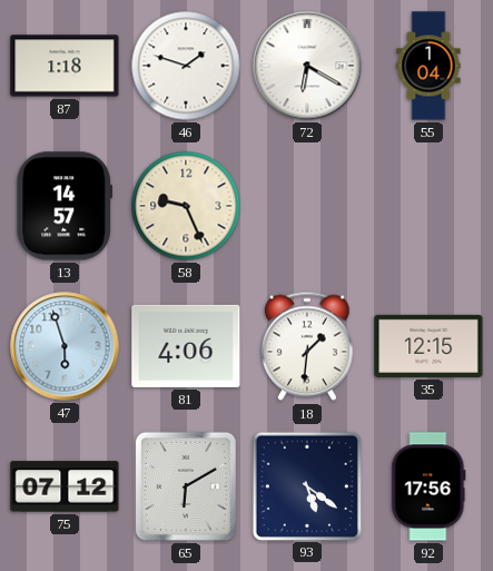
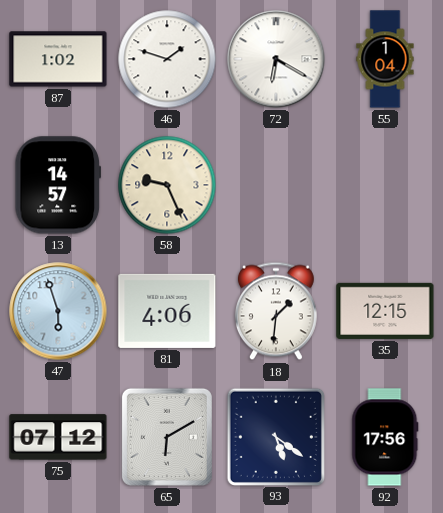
87: 1:18 -> 1:02 (58, 59)
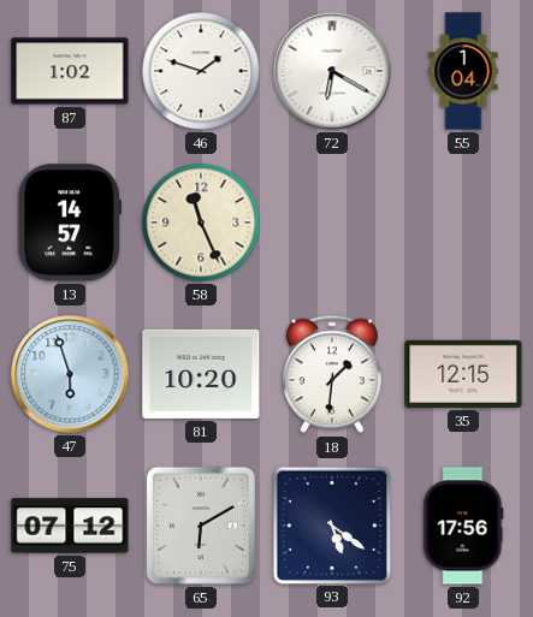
58: 9:26 -> 11:26 (201, 223)
81: 4:06 -> 10:20 (201, 374)
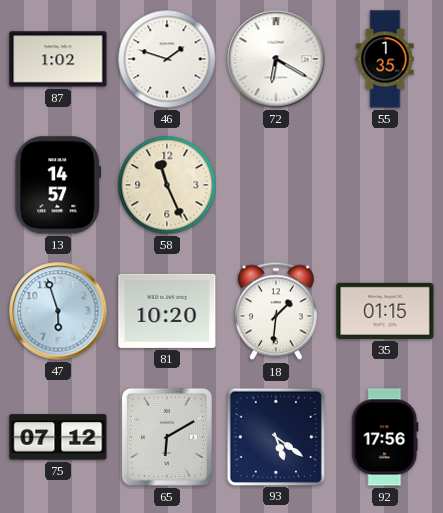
55: 1:04 -> 1:35 (385, 59)
35: 12:15 -> 01:15 (385, 311)
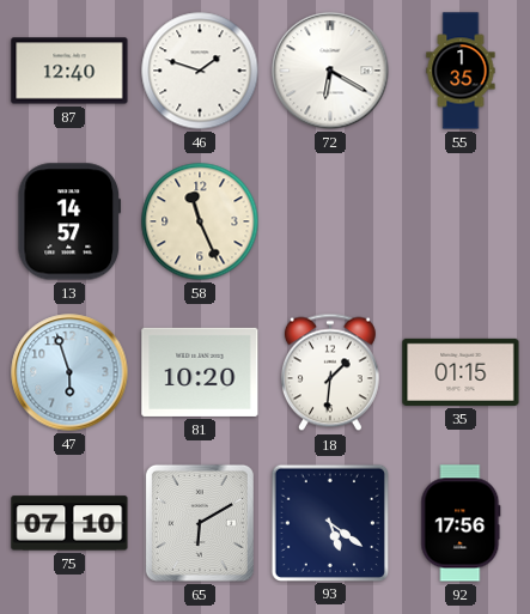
87: 1:02 -> 12:40 (69, 71)
75: 07:12 -> 07:10 (69, 523)
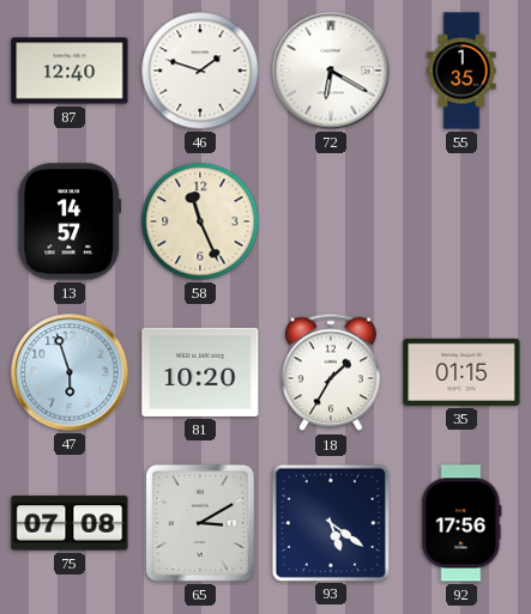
18: 1:31 -> 1:35 (331, 372)
75: 07:10 -> 07:08 (70, 523)
65: 6:10 -> 3:10 (200, 523)
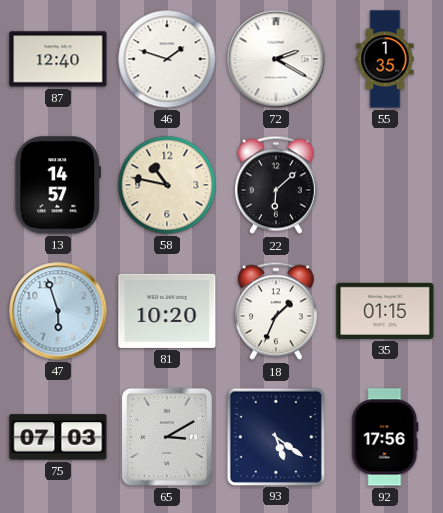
72: 6:20 -> 2:20 (276, 59)
58: 11:26 -> 10:47 (167, 185)
22: none -> 6:08 (276, 185)
18: 1:35 -> 1:34 (276, 311)
75: 07:08 -> 07:03 (58, 437)
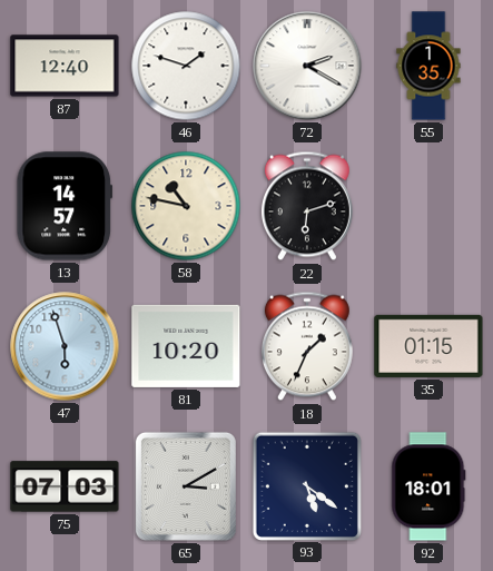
22: 6:08 -> 6:12 (307, 206)
92: 17:56 -> 18:01 (428, 486)
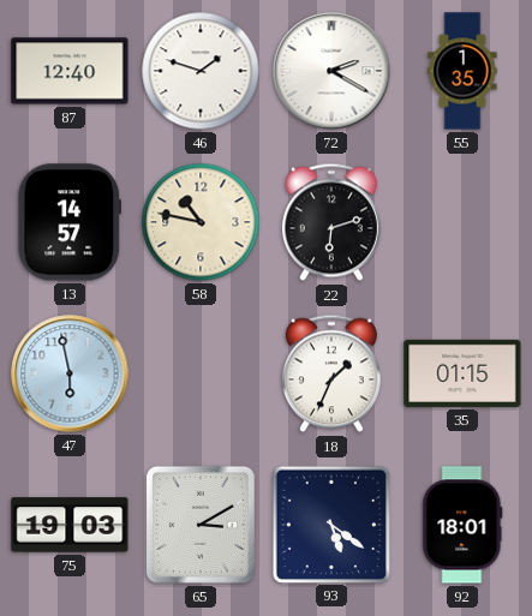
47: 5:57 -> 5:58 (70, 373)
81: 10:20 -> none (186, 346)
75: 07:03 -> 19:03 (70, 525)
